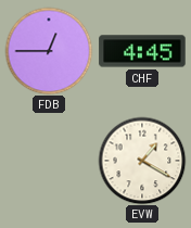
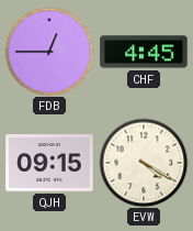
QJH: none -> 09:15 (49, 164)
EVW: 1:20 -> 4:20 (144, 163)
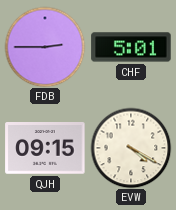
FDB: 12:45 -> 2:45 (45, 47)
CHF: 4:45 -> 5:01 (131, 47)
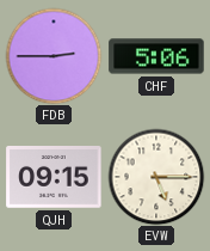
CHF: 5:01 -> 5:06 (156, 56)
EVW: 4:20 -> 5:15 (156, 177)
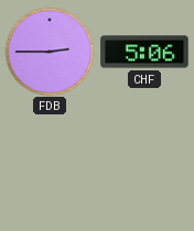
QJH: 09:15 -> none (54, 178)
EVW: 5:15 -> none (156, 177)
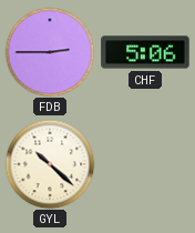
GYL: none -> 10:22 (50, 164)
